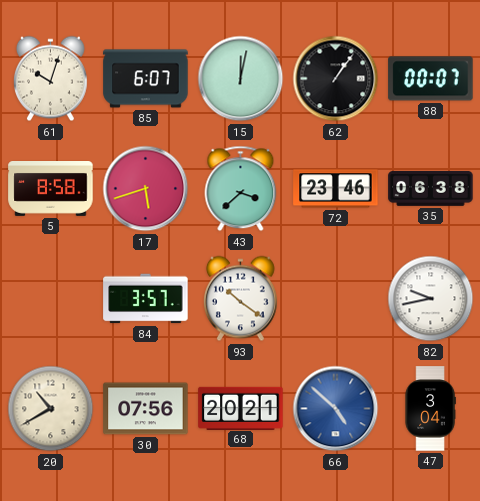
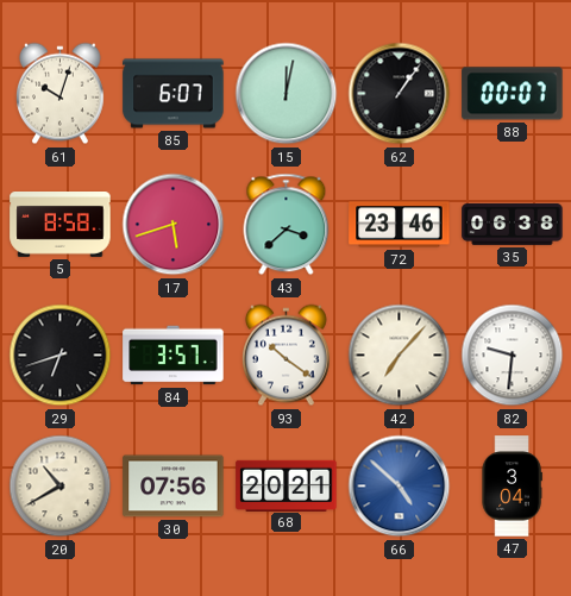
29: none -> 6:42 (61, 356)
42: none -> 7:07 (400, 356)
82: 9:43 -> 9:31 (513, 356)
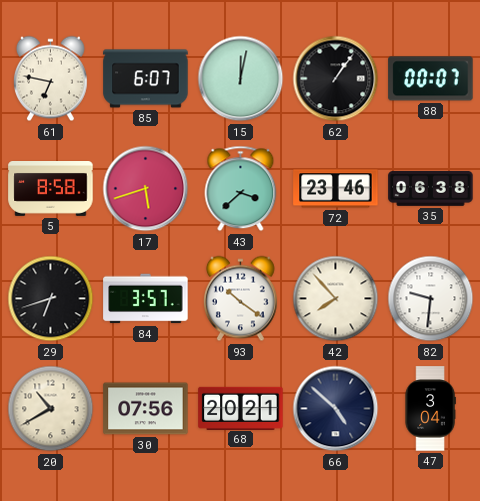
61: 10:03 -> 6:47 (50, 79)
42: 7:07 -> 7:53 (336, 299)
66 dial: blue -> navy (336, 409)
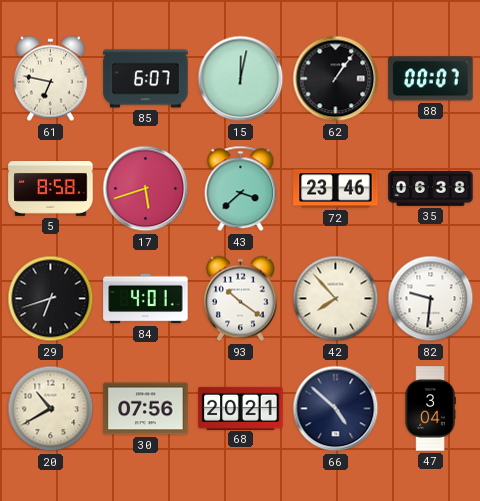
84: 3:57 -> 4:01 (146, 299)
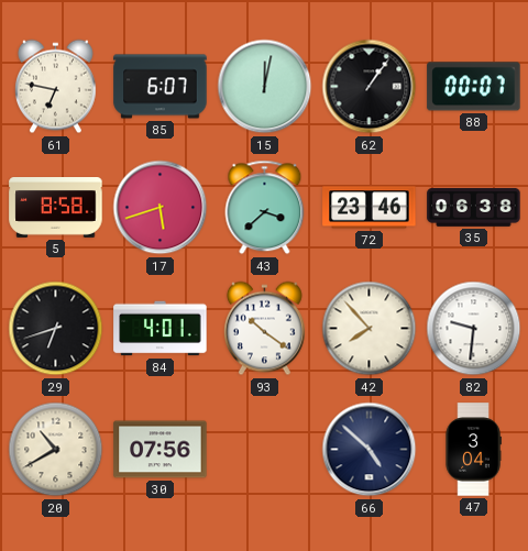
68: 20:21 -> none (241, 408)
